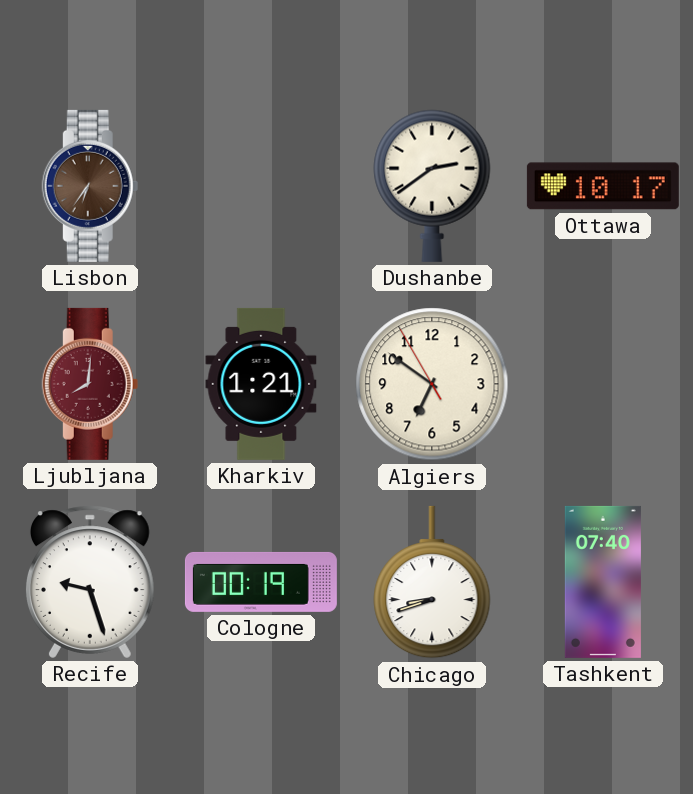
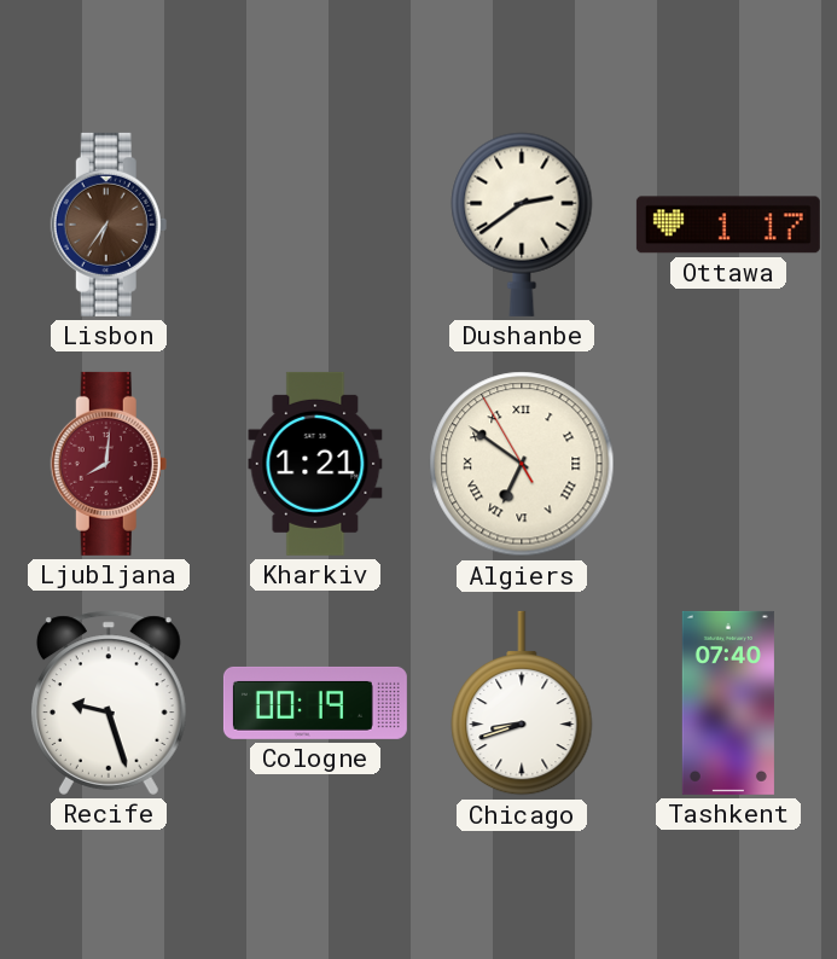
Ottawa: 10:17 -> 1:17 (728, 225)
Algiers numerals: Arabic -> Roman (522, 464)
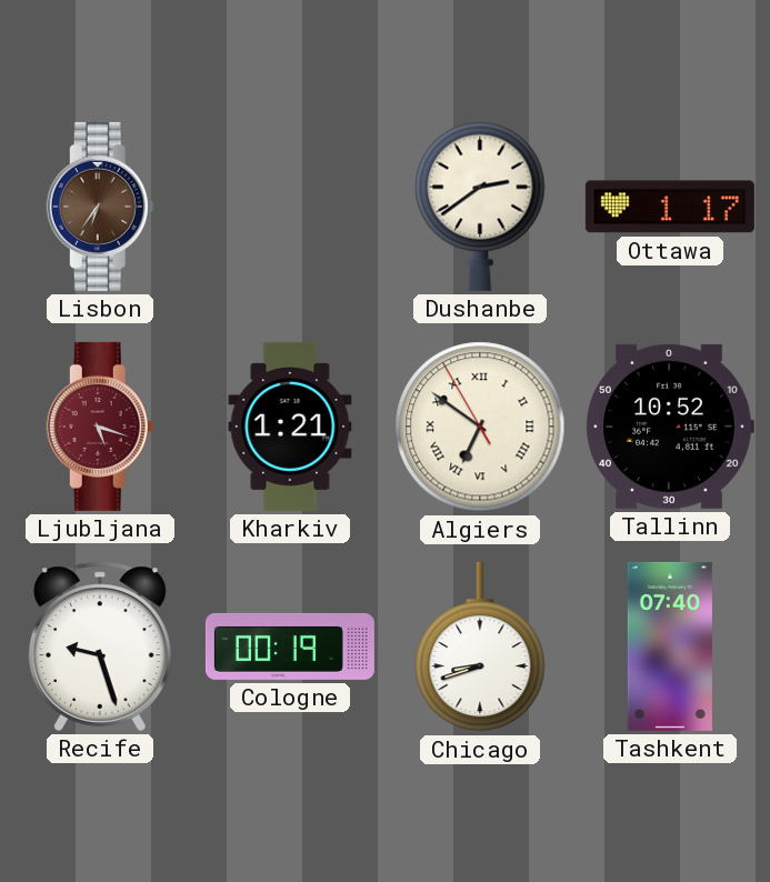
Ljubljana: 8:01 -> 5:18 (100, 427)
Tallinn: none -> 10:52 (670, 427)
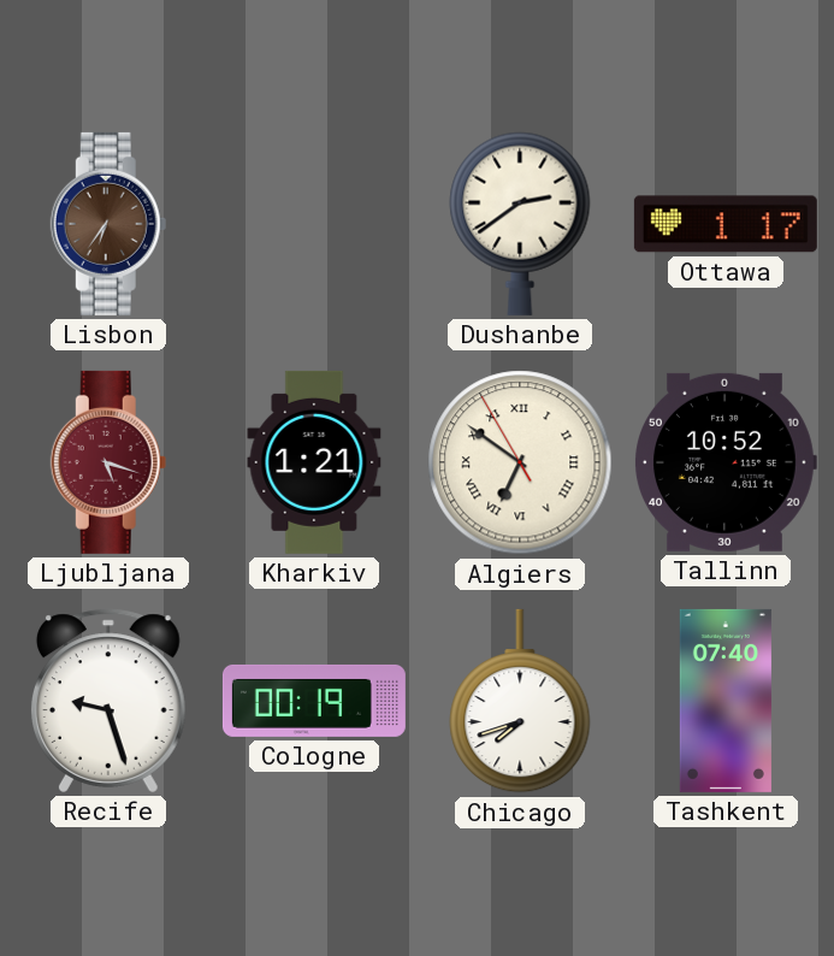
Chicago: 8:42 -> 7:42 (520, 701)
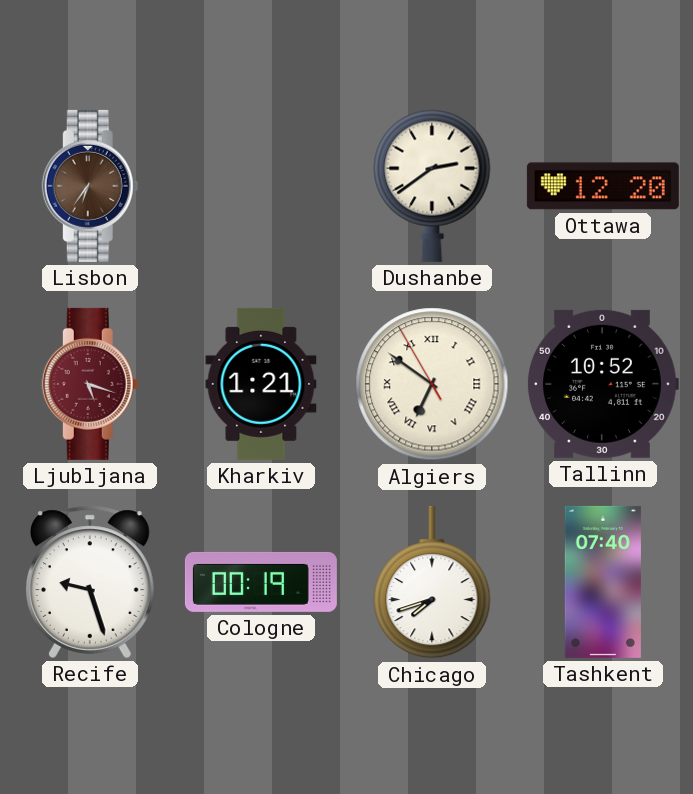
Ottawa: 1:17 -> 12:20 (603, 186)
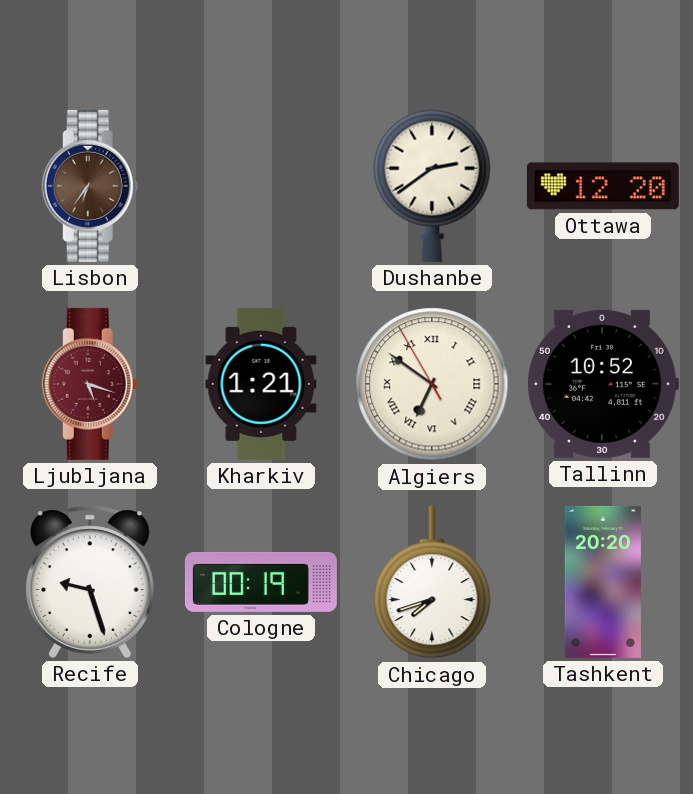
Tashkent: 07:40 -> 20:20 (603, 582)
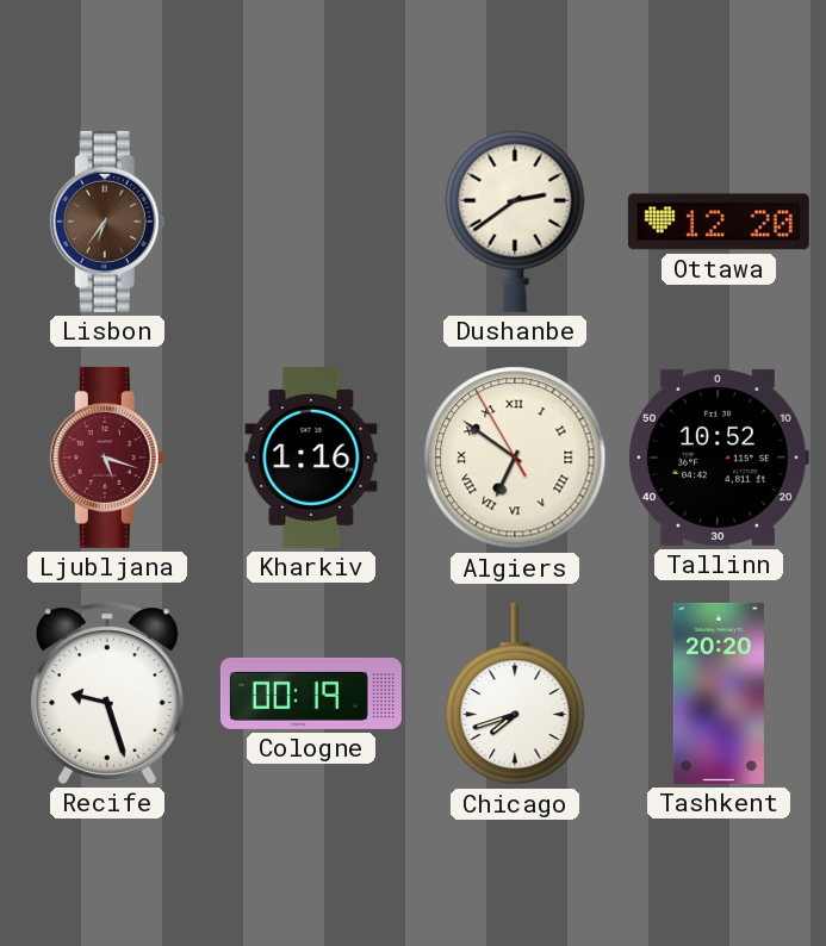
Kharkiv: 1:21 -> 1:16 (311, 458)
